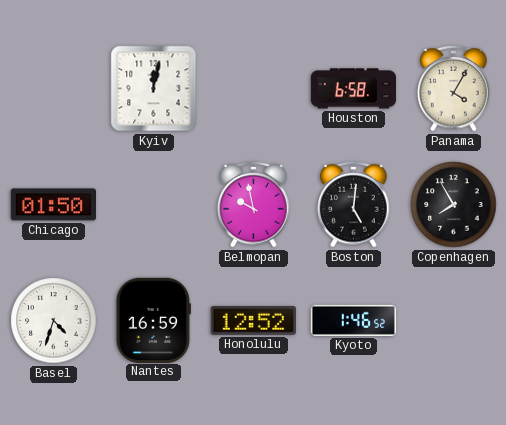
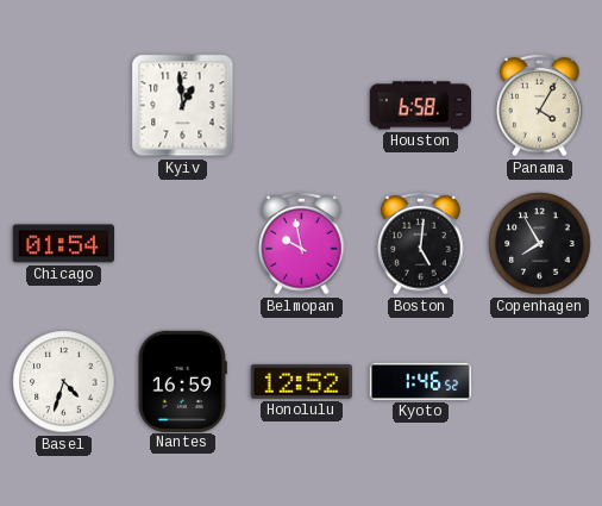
Kyiv: 12:02 -> 12:59 (183, 106)
Chicago: 01:50 -> 01:54 (63, 244)
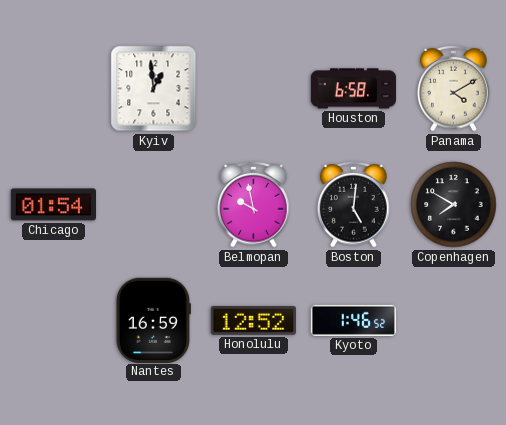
Panama: 4:05 -> 4:10 (454, 88)
Copenhagen: 7:55 -> 7:50 (454, 205)
Basel: 4:33 -> none (64, 382)
